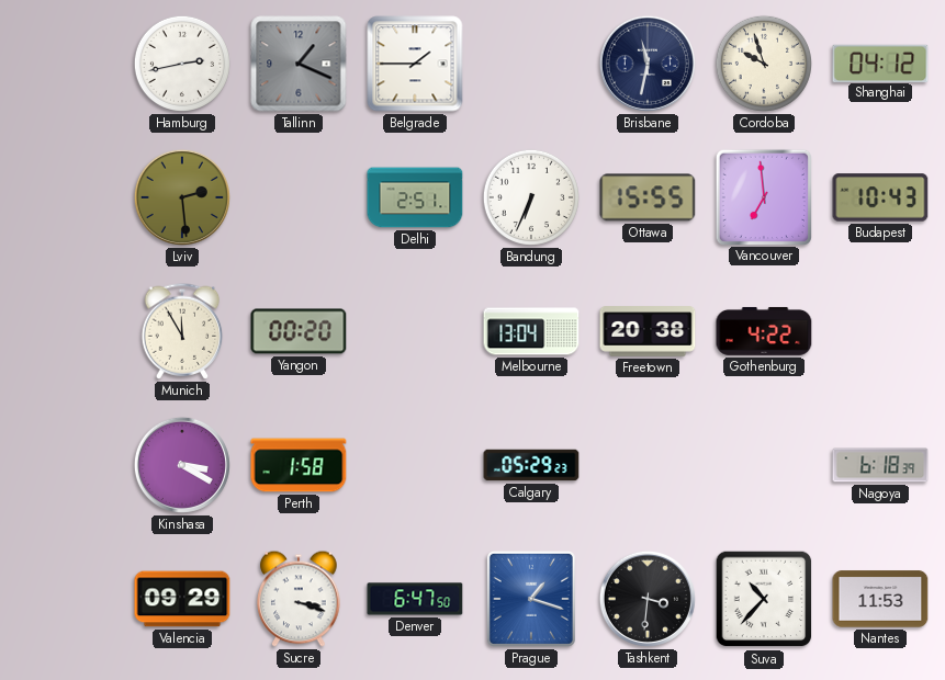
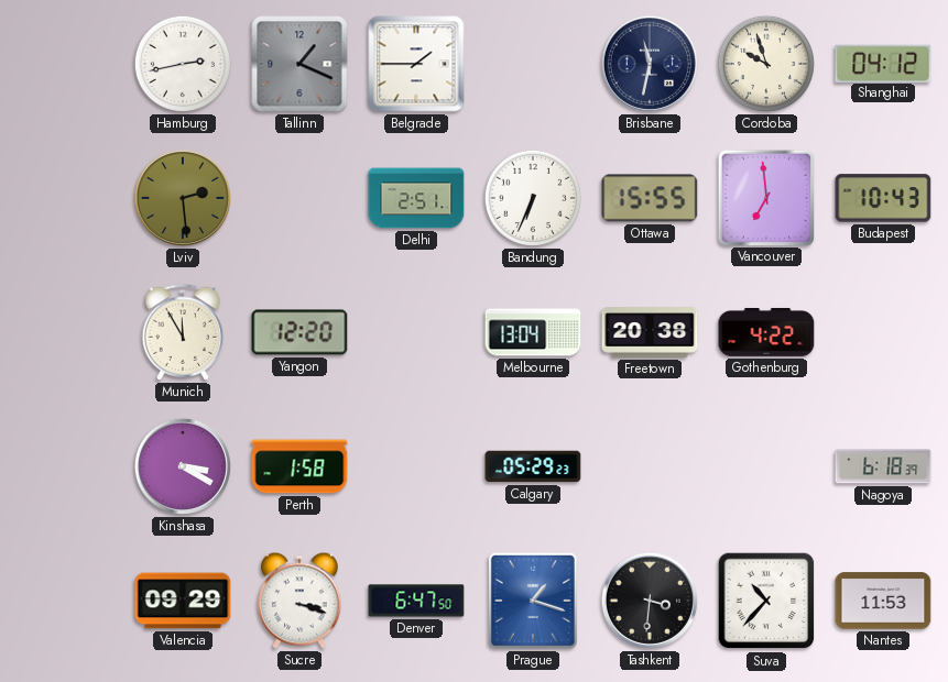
Yangon: 00:20 -> 12:20 (299, 332)
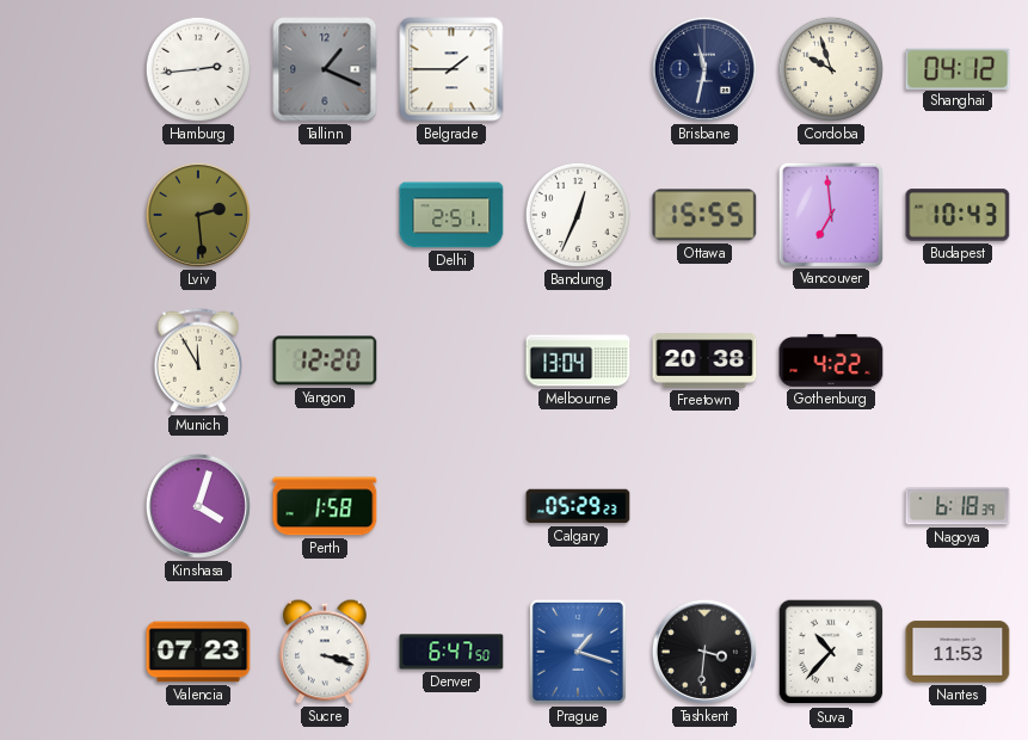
Hamburg: 2:43 -> 2:44 (198, 69)
Bandung: 6:34 -> 12:34 (578, 215)
Kinshasa: 3:20 -> 4:03 (198, 506)
Valencia: 09:29 -> 07:23 (198, 652)
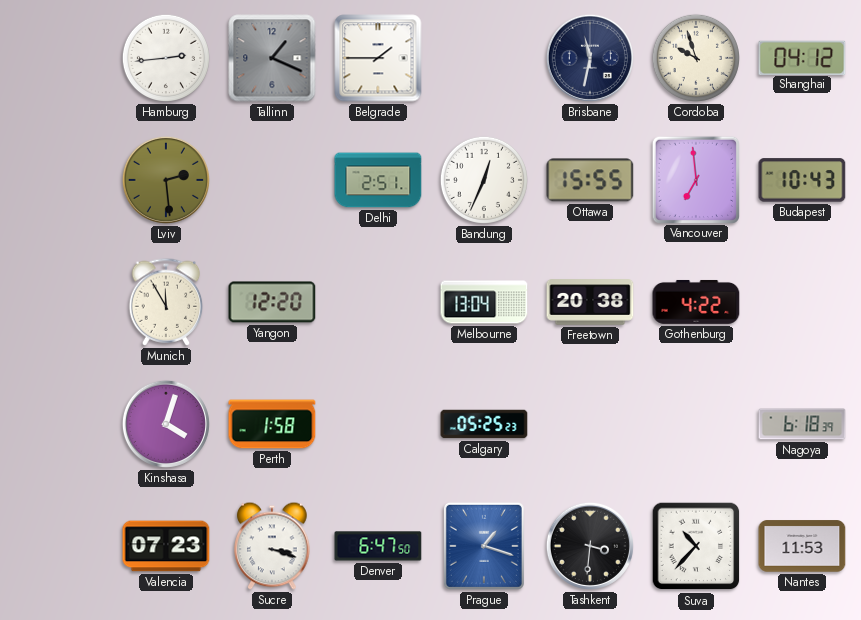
Calgary: 05:29 -> 05:25 (484, 424)
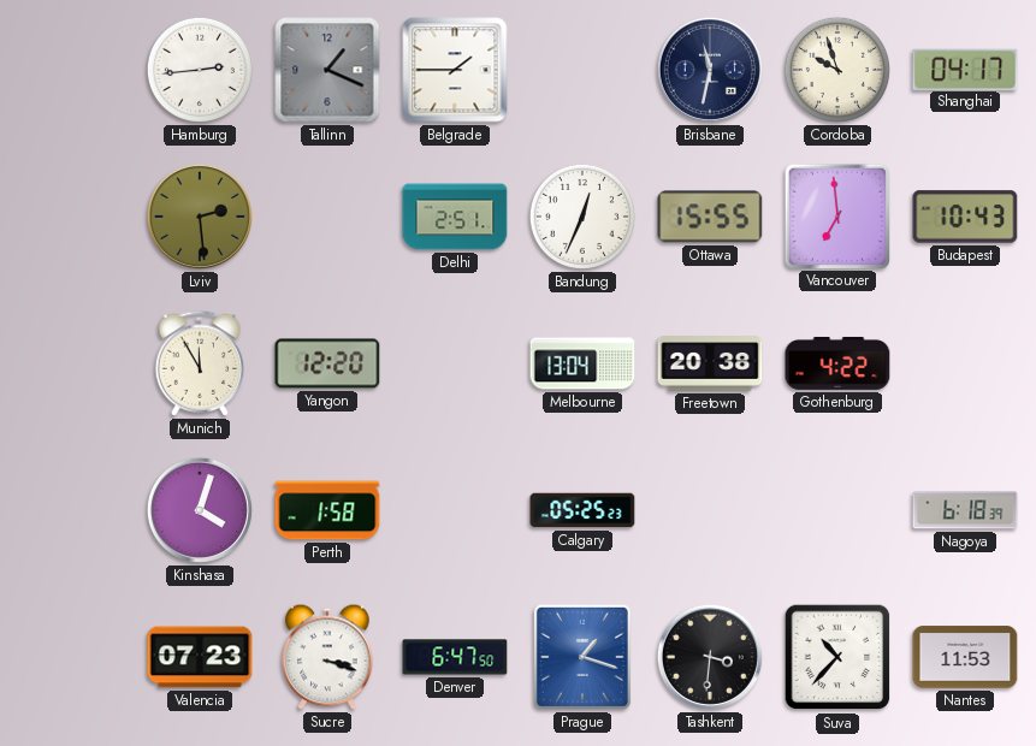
Shanghai: 04:12 -> 04:17 (965, 69)
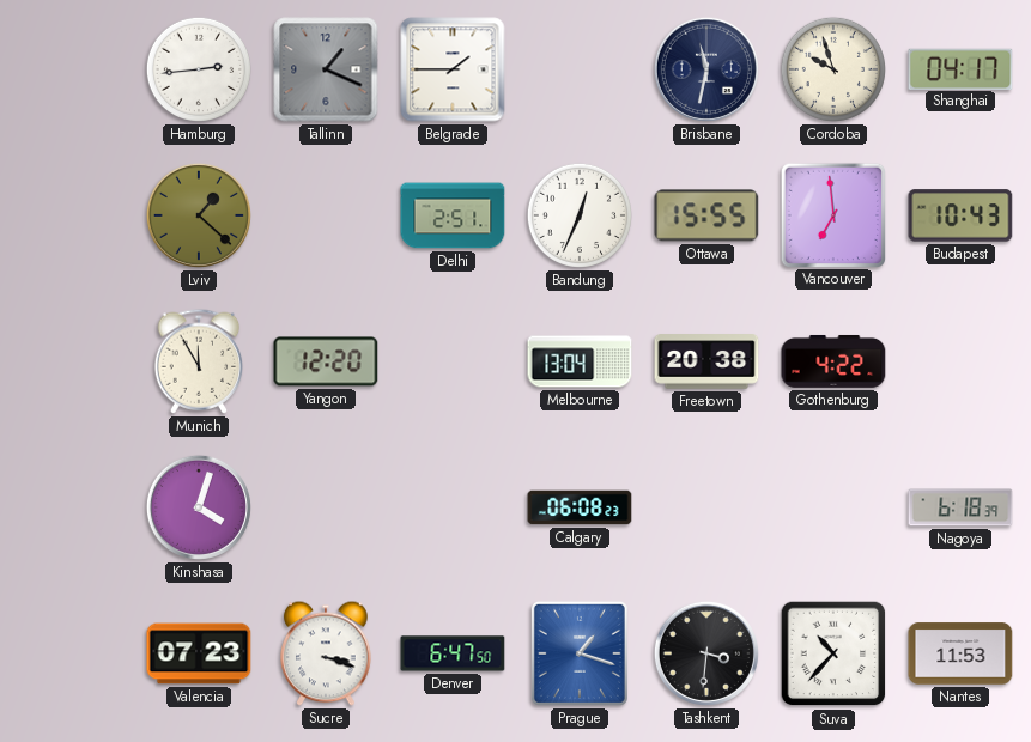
Lviv: 2:29 -> 1:22 (199, 215)
Perth: 1:58 -> none (327, 510)
Calgary: 05:25 -> 06:08 (580, 507)
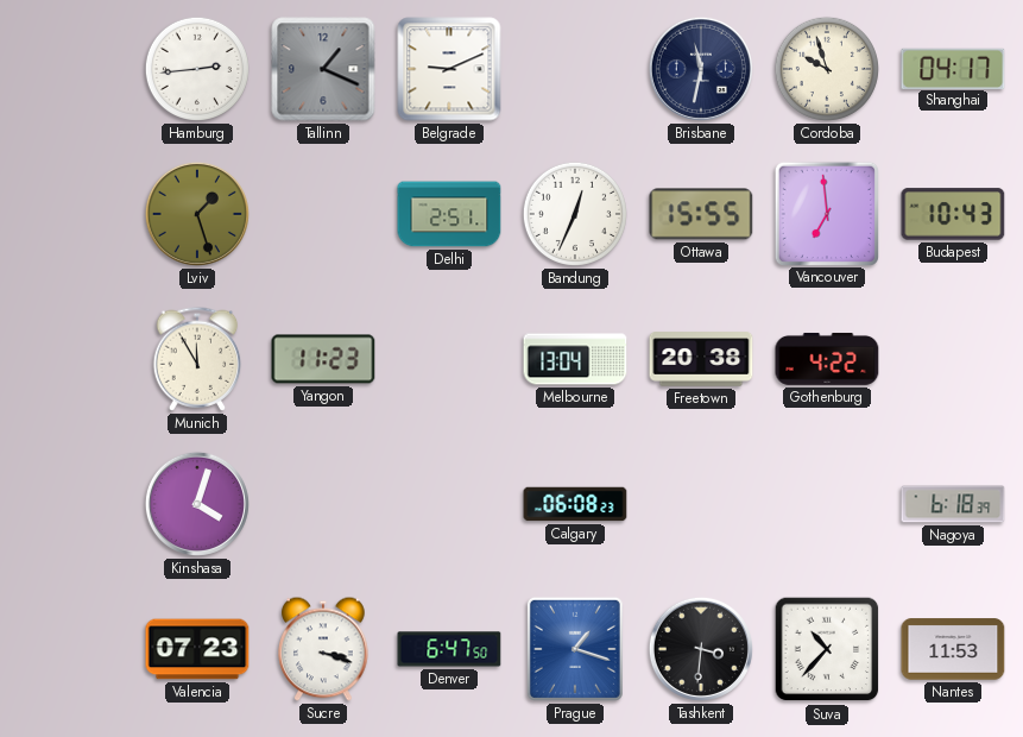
Belgrade: 1:45 -> 9:11 (449, 69)
Lviv: 1:22 -> 1:27 (197, 214)
Yangon: 12:20 -> 11:23 (323, 359)
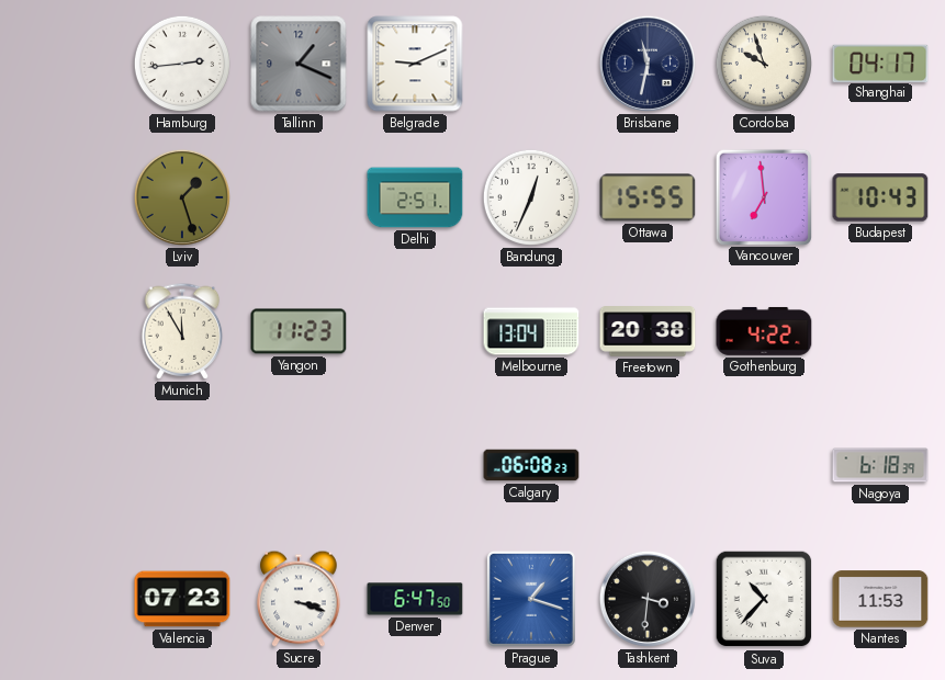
Kinshasa: 4:03 -> none (197, 504)
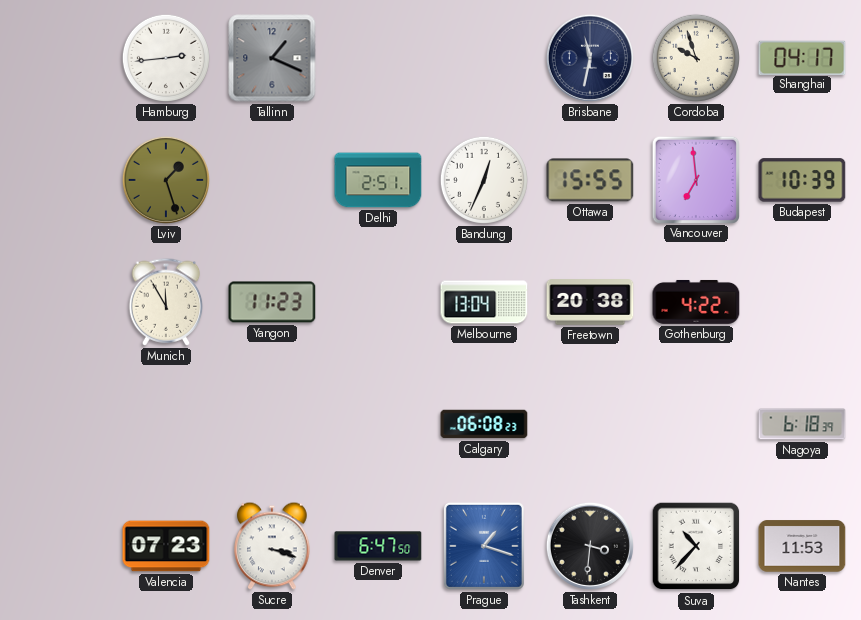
Belgrade: 9:11 -> none (415, 64)
Budapest: 10:43 -> 10:39 (802, 180)
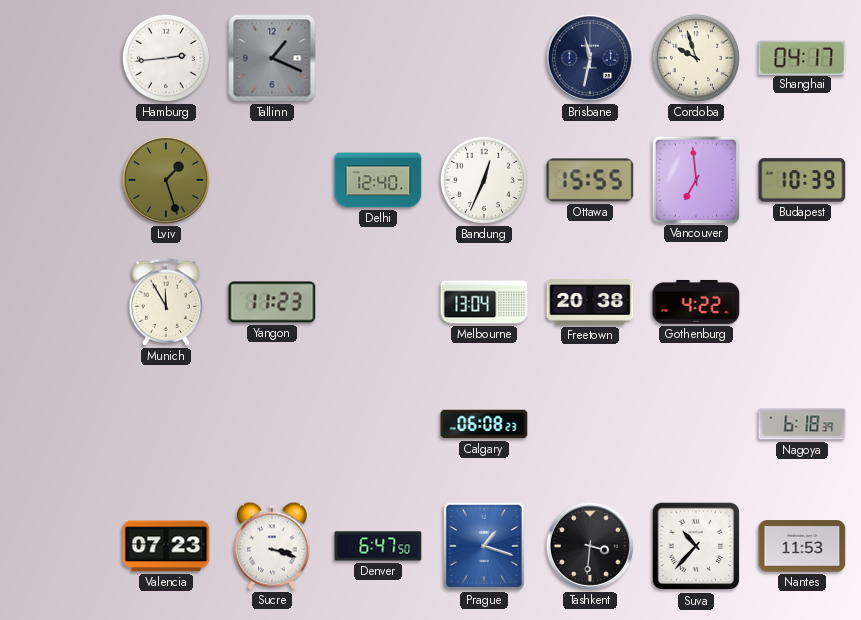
Delhi: 2:51 -> 12:40 (378, 180)
